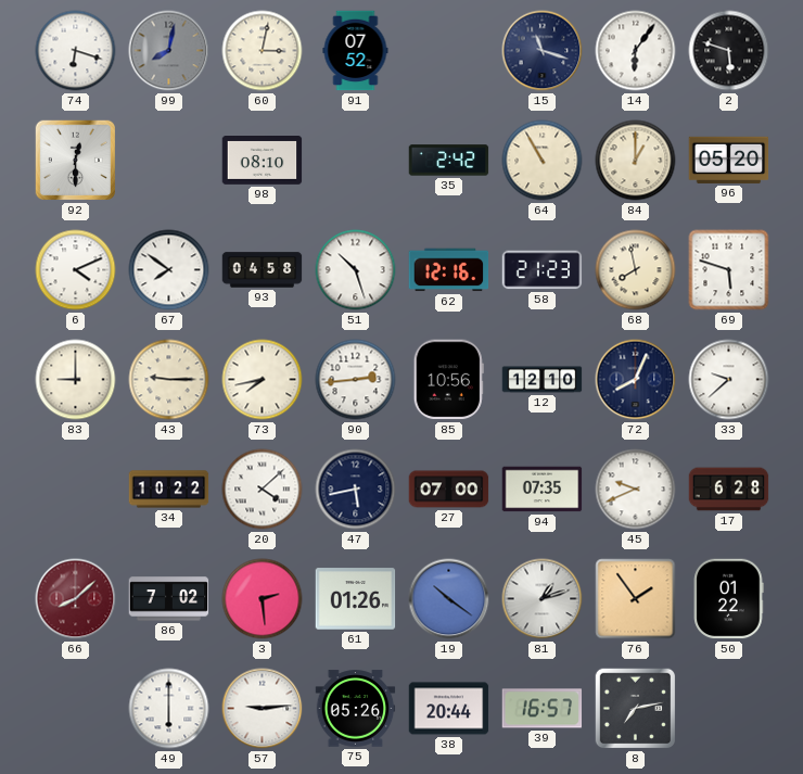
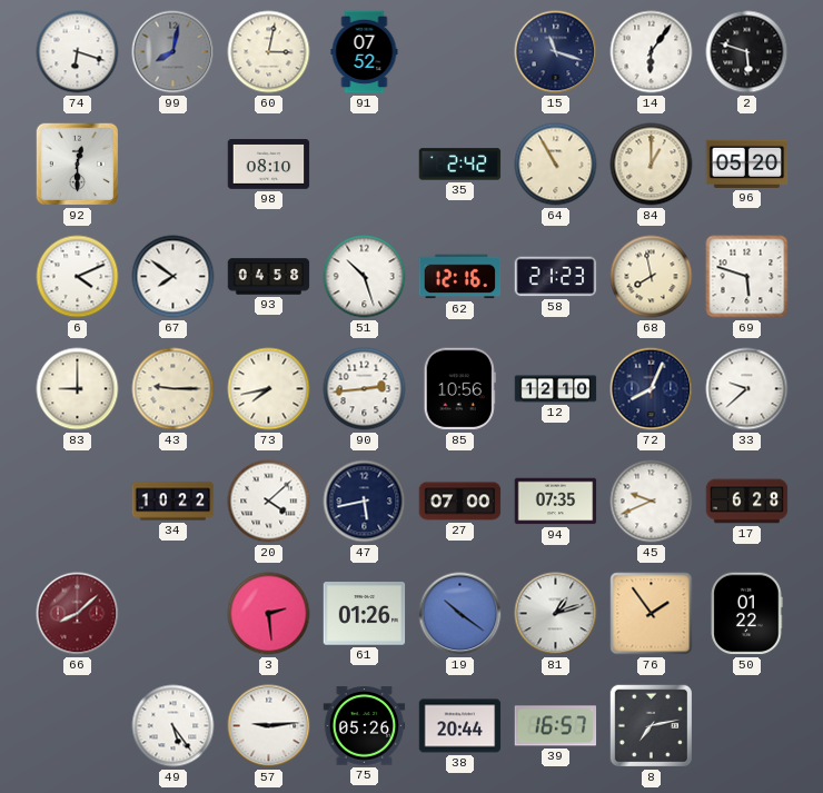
86: 7:02 -> none (169, 599)
49: 6:00 -> 5:24 (173, 726)
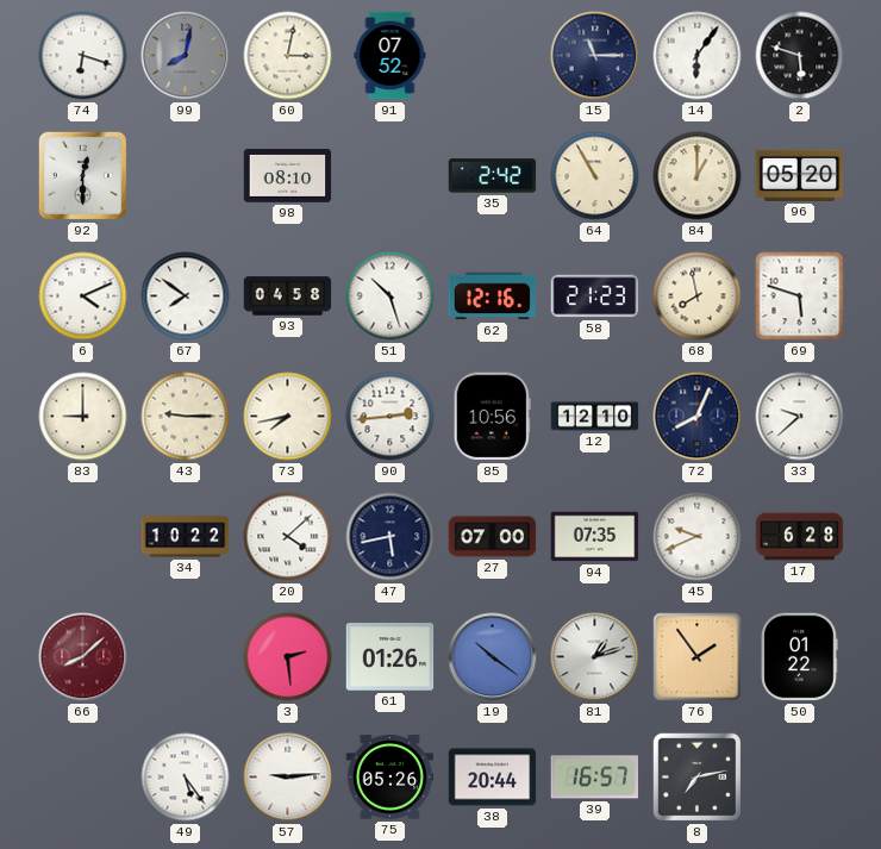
15: 11:18 -> 11:15 (595, 56)
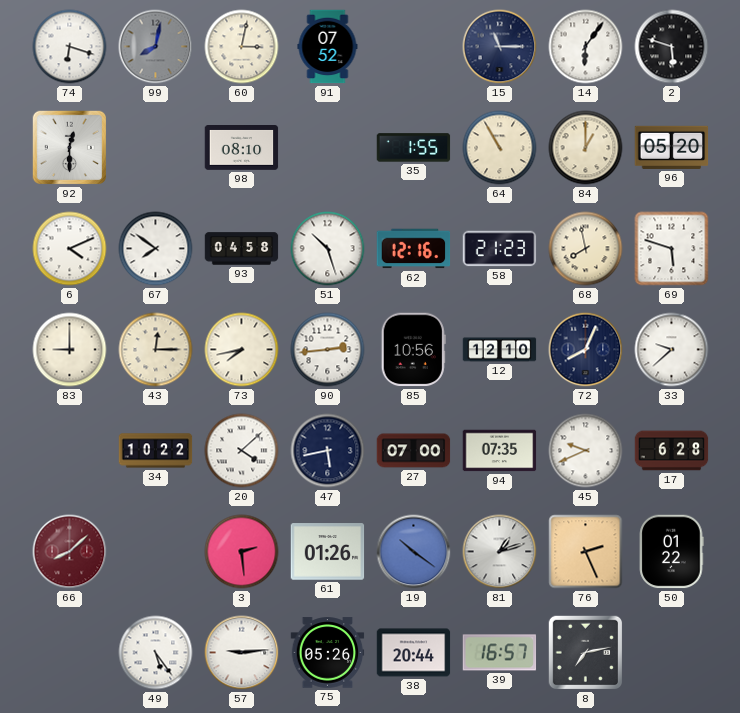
35: 2:42 -> 1:55 (414, 148)
43: 9:15 -> 12:15 (156, 350)
76: 1:54 -> 2:26 (586, 552)
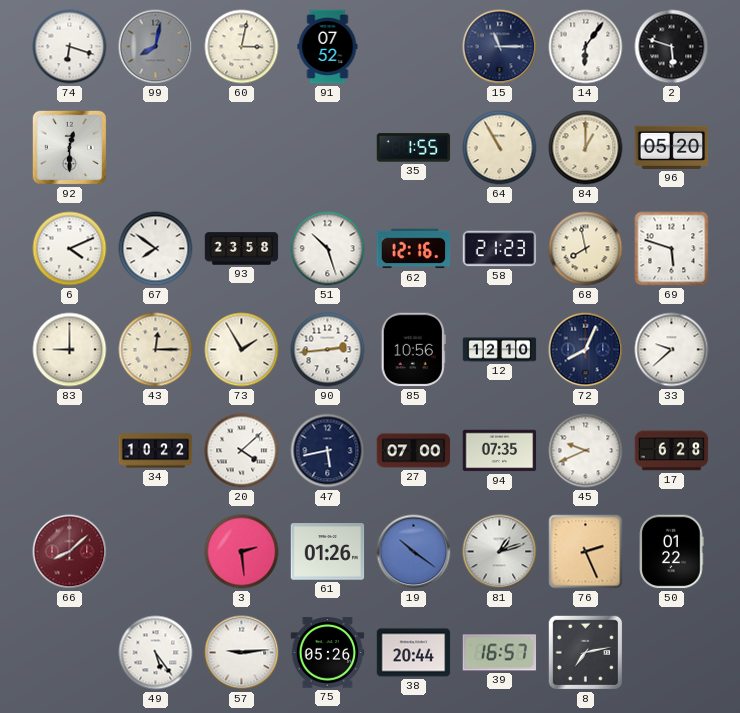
98: 08:10 -> none (242, 148)
93: 04:58 -> 23:58 (242, 249)
73: 7:43 -> 1:55 (242, 350)
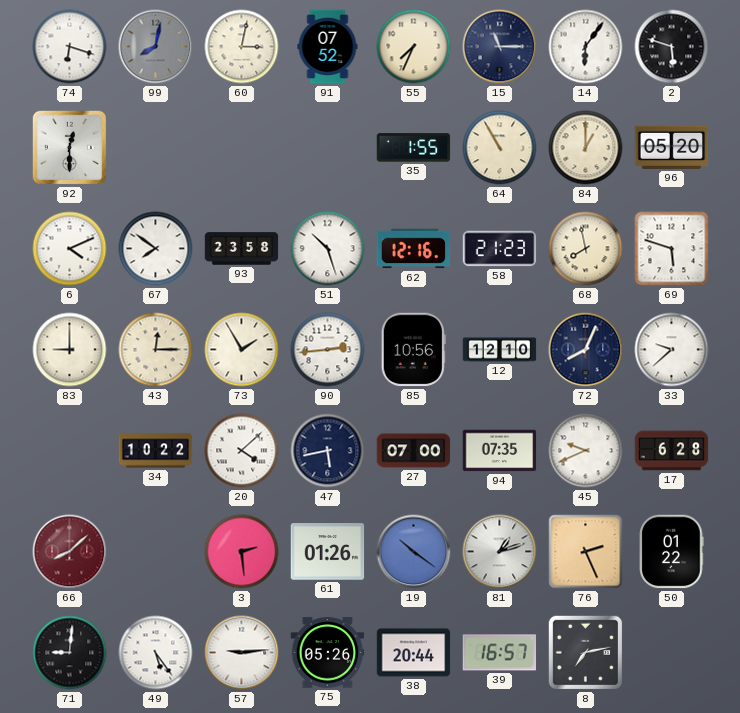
55: none -> 7:34 (414, 47)
71: none -> 9:01 (70, 653)
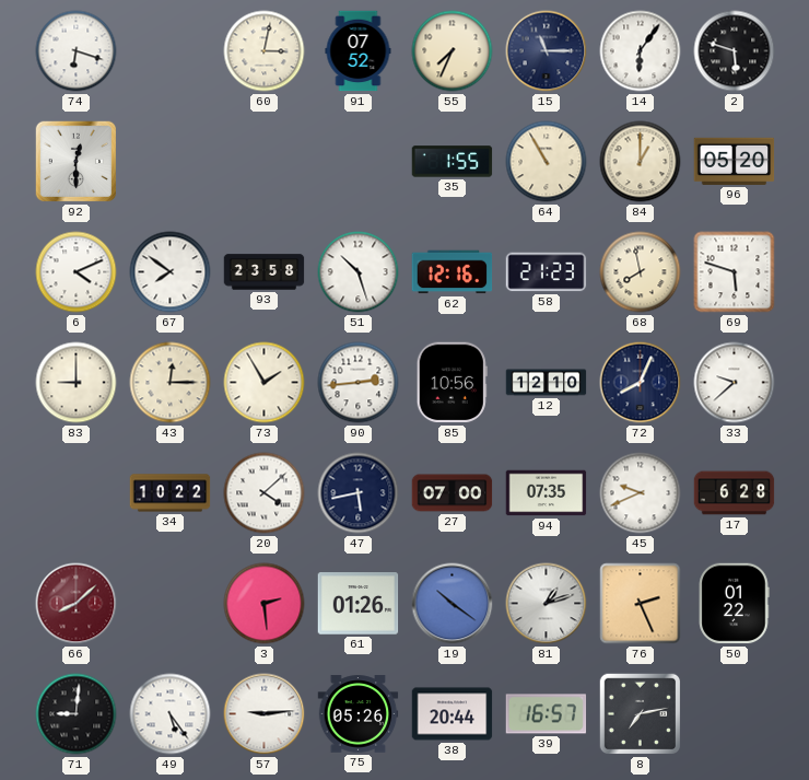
99: 8:02 -> none (156, 47)
